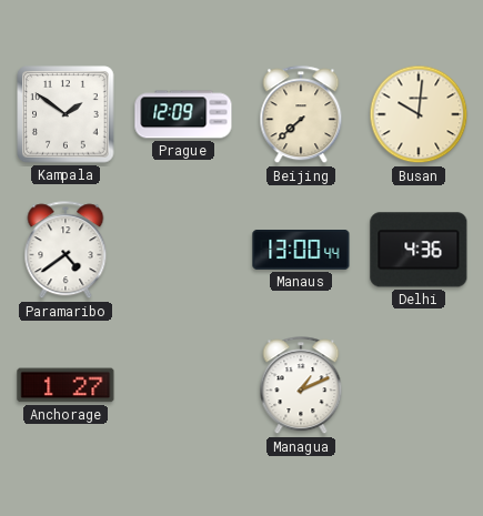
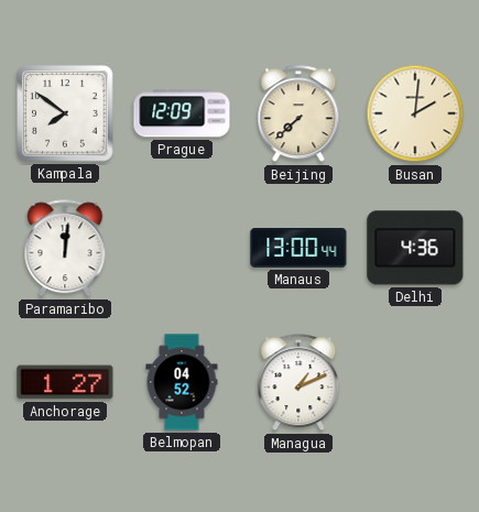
Kampala: 1:51 -> 7:51 (65, 113)
Busan: 10:01 -> 2:01 (415, 113)
Paramaribo: 4:39 -> 12:01 (65, 249)
Belmopan: none -> 04:52 (182, 382)
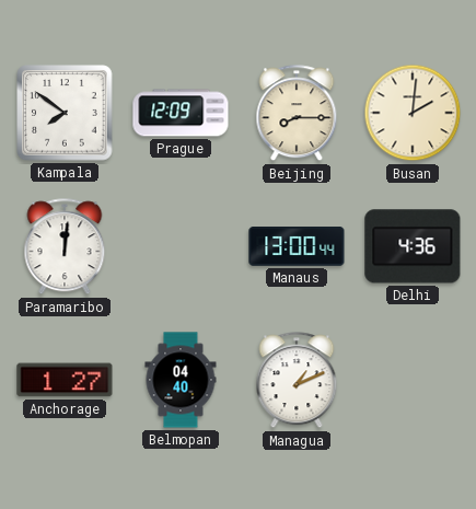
Beijing: 7:38 -> 8:15 (297, 114)
Belmopan: 04:52 -> 04:40 (181, 380)
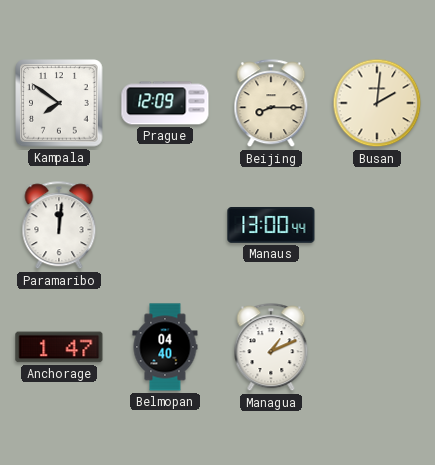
Delhi: 4:36 -> none (413, 246)
Anchorage: 1:27 -> 1:47 (59, 347)
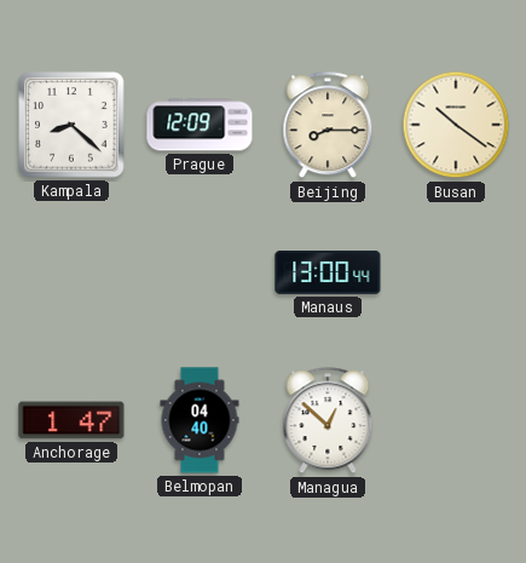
Kampala: 7:51 -> 8:22 (71, 125)
Busan: 2:01 -> 10:21 (456, 125)
Paramaribo: 12:01 -> none (59, 226)
Managua: 1:11 -> 12:52 (328, 421)
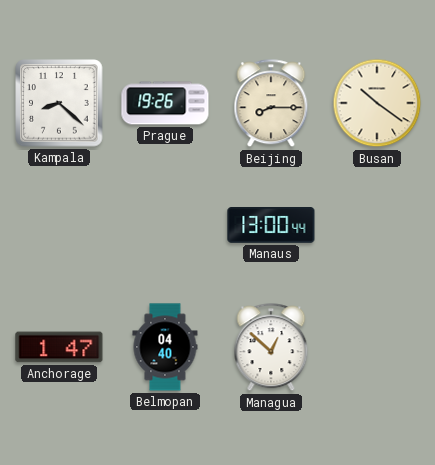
Prague: 12:09 -> 19:26 (165, 103)
